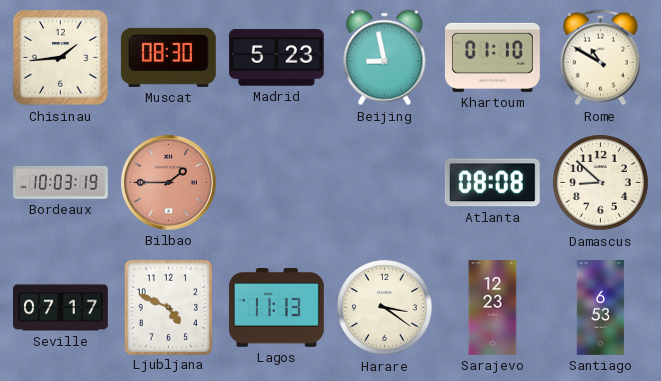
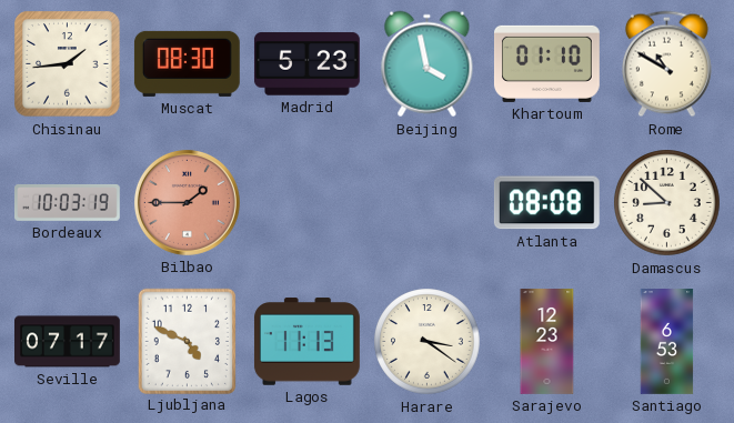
Beijing: 8:58 -> 3:58 (428, 64)
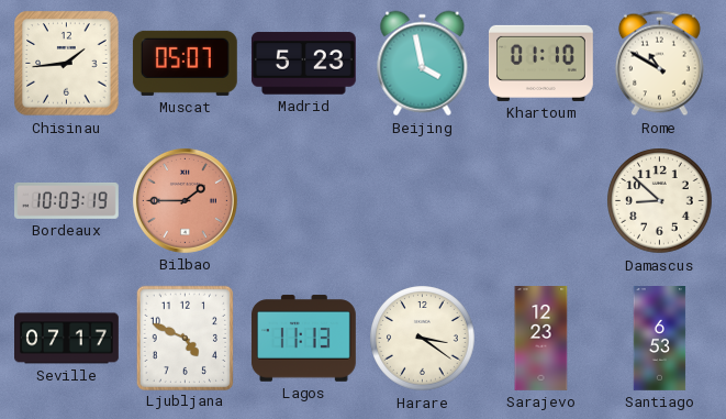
Muscat: 08:30 -> 05:07 (185, 63)
Atlanta: 08:08 -> none (546, 203)
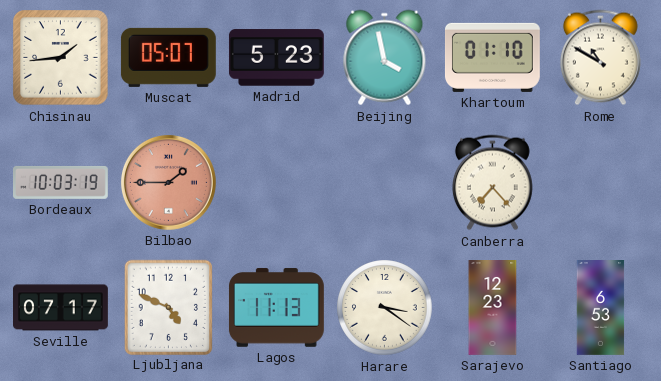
Canberra: none -> 7:23 (492, 183)
Damascus: 8:52 -> none (660, 201)
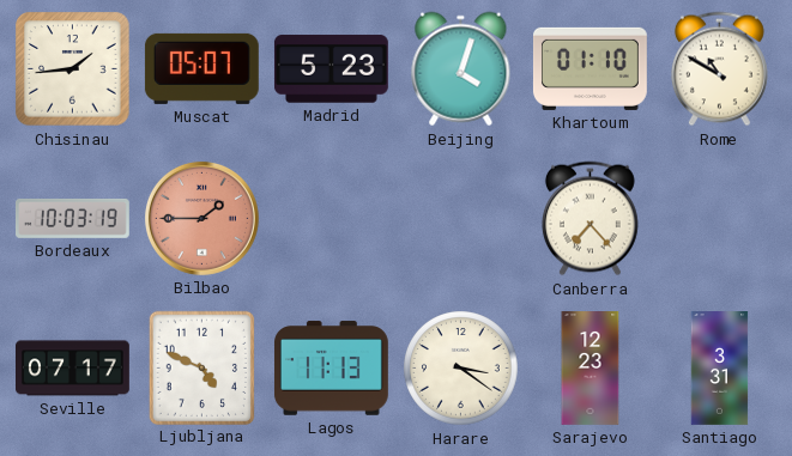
Beijing: 3:58 -> 4:03 (461, 69)
Santiago: 6:53 -> 3:31 (720, 369)
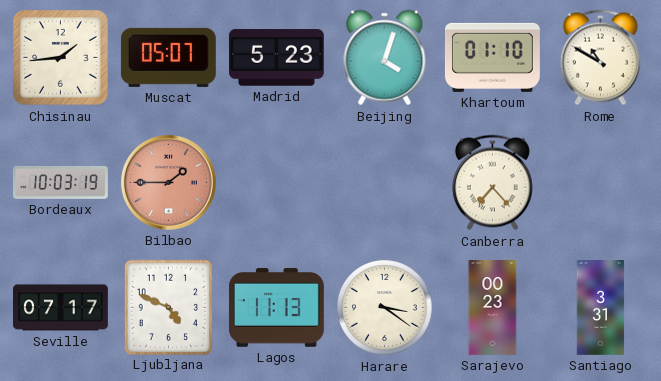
Sarajevo: 12:23 -> 00:23 (493, 308)
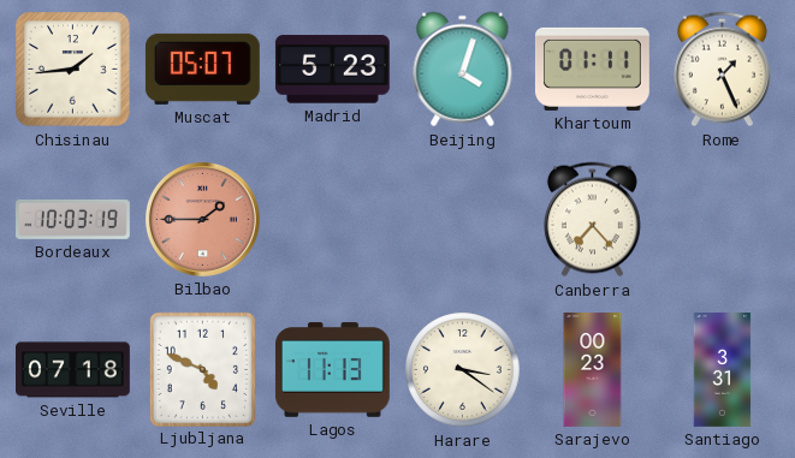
Khartoum: 01:10 -> 01:11 (592, 69)
Rome: 10:50 -> 1:26 (722, 70)
Seville: 07:17 -> 07:18 (73, 370)
